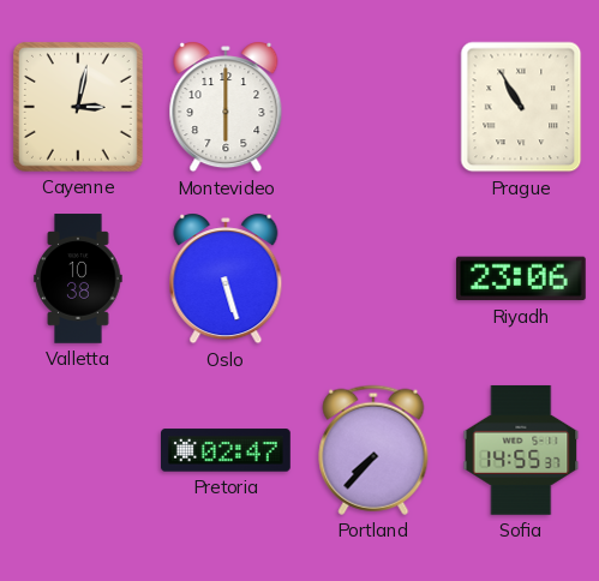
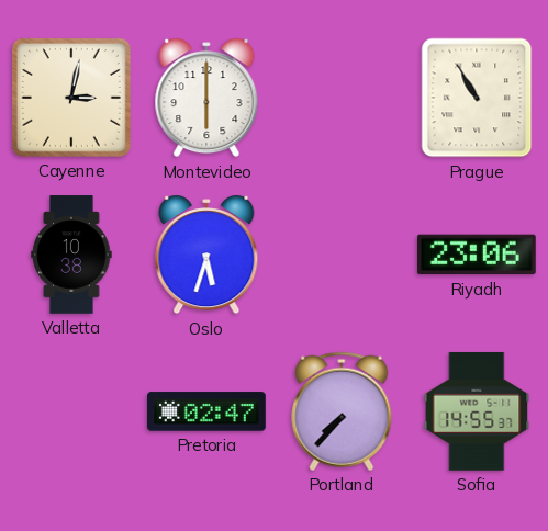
Oslo: 5:27 -> 5:33 (206, 255)
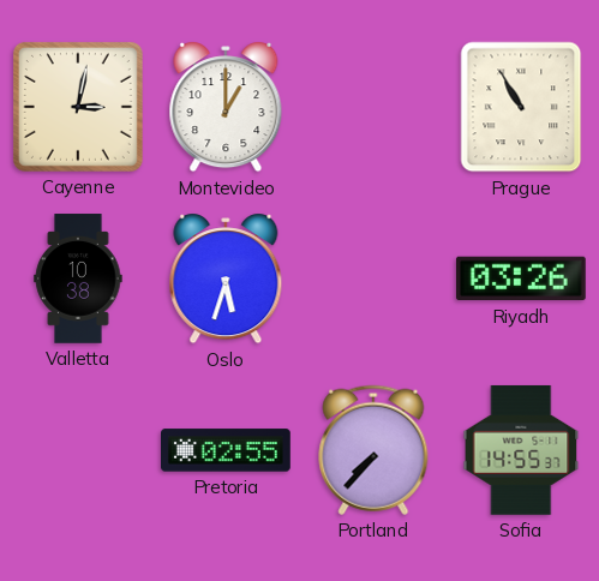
Montevideo: 6:00 -> 1:00 (226, 107)
Riyadh: 23:06 -> 03:26 (521, 278)
Pretoria: 02:47 -> 02:55 (227, 450)
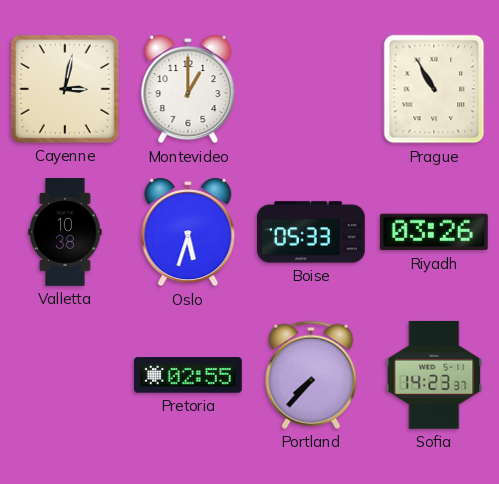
Boise: none -> 05:33 (312, 232)
Sofia: 14:55 -> 14:23 (434, 375)
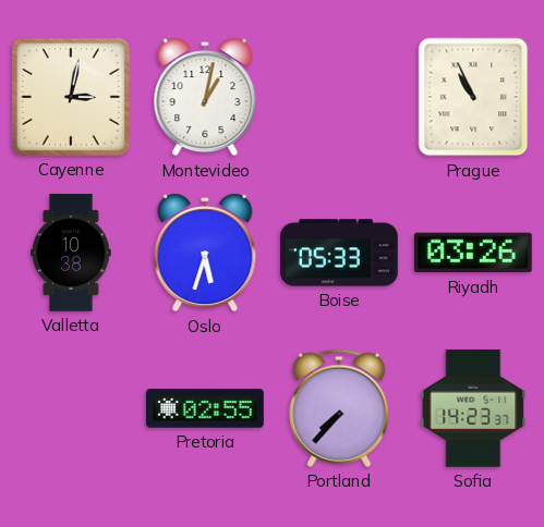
Montevideo: 1:00 -> 1:02 (205, 97)
Prague: 10:55 -> 10:56 (473, 97)
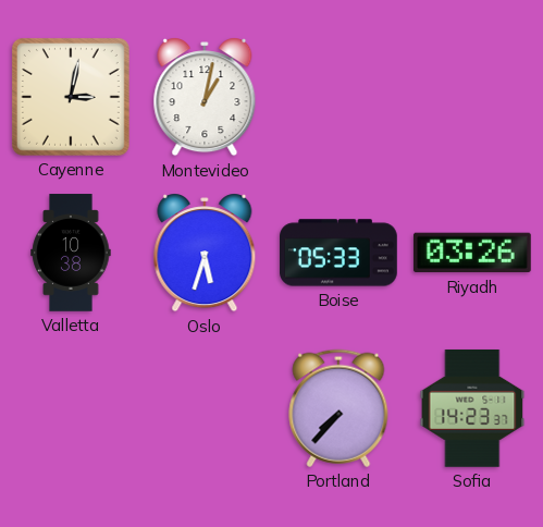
Prague: 10:56 -> none (473, 97)
Pretoria: 02:55 -> none (206, 408)
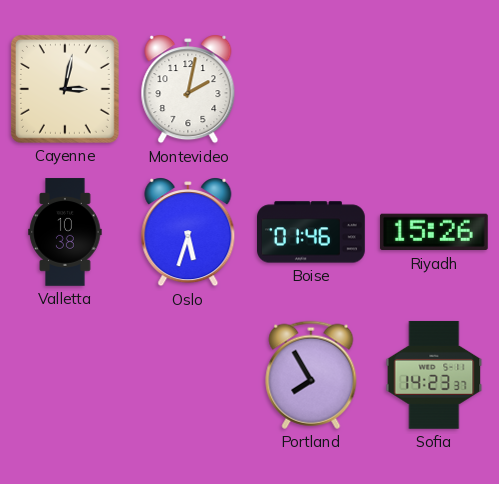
Montevideo: 1:02 -> 2:02 (188, 89)
Boise: 05:33 -> 01:46 (312, 232)
Riyadh: 03:26 -> 15:26 (434, 232)
Portland: 7:37 -> 7:55 (311, 375)
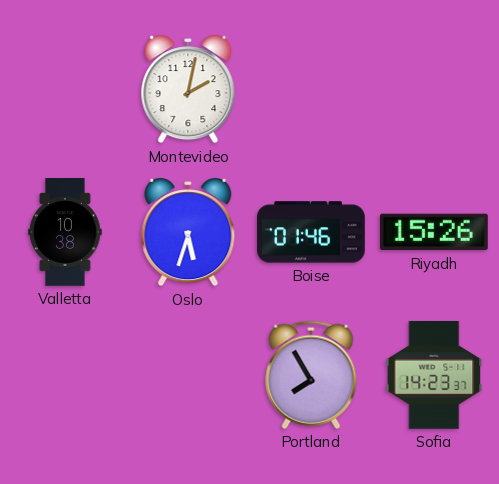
Cayenne: 3:02 -> none (65, 89)
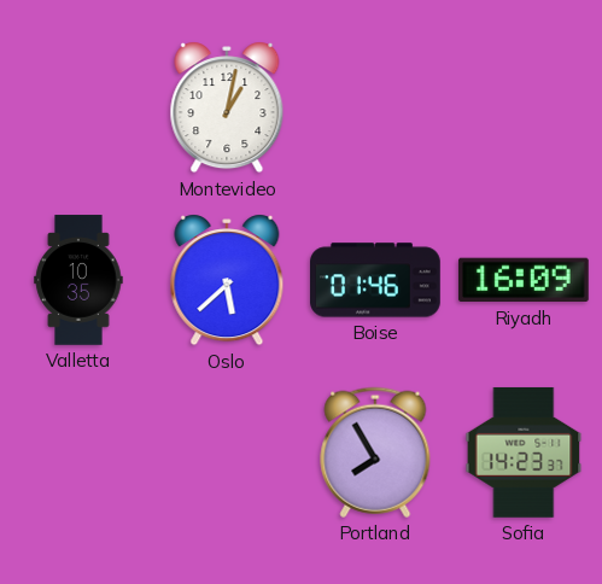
Montevideo: 2:02 -> 1:02 (227, 107)
Valletta: 10:38 -> 10:35 (78, 280)
Oslo: 5:33 -> 5:38 (227, 280)
Riyadh: 15:26 -> 16:09 (524, 280)
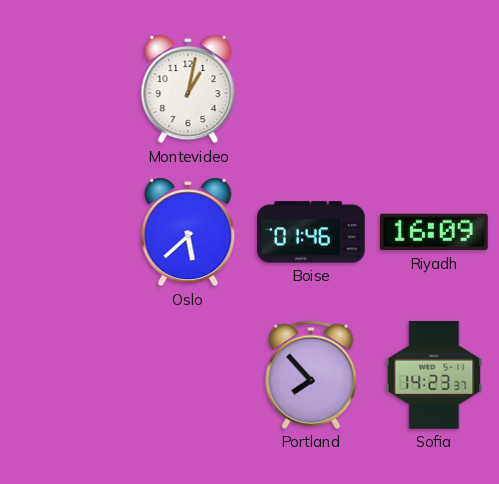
Valletta: 10:35 -> none (78, 280)
Portland: 7:55 -> 7:53 (311, 375)
